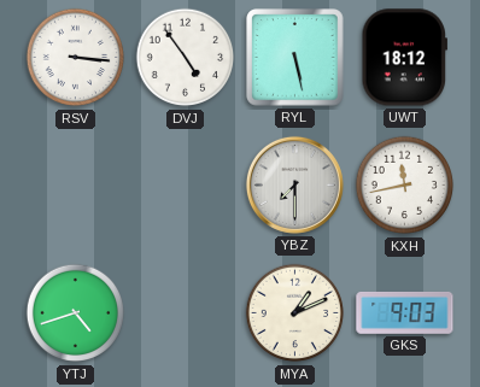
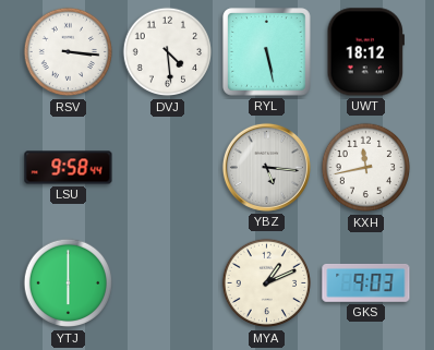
DVJ: 4:54 -> 4:29 (168, 52)
LSU: none -> 9:58 (69, 168)
YBZ: 7:30 -> 5:16 (266, 167)
YTJ: 4:42 -> 6:00 (69, 283)
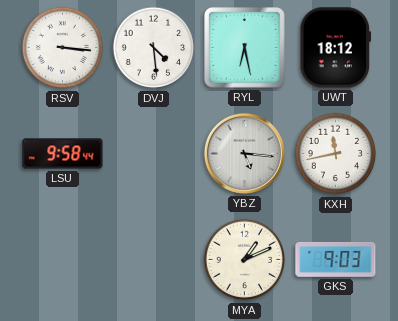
RYL: 5:28 -> 6:28 (245, 48)
YTJ: 6:00 -> none (69, 283)
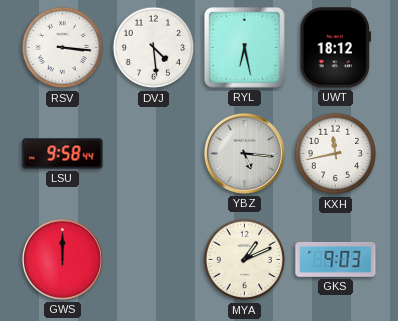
GWS: none -> 12:00 (62, 259)
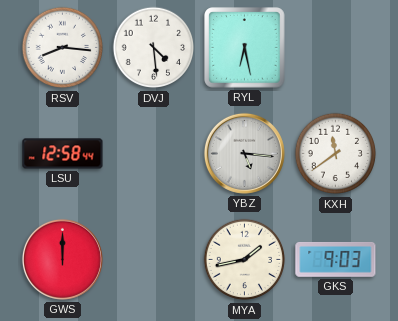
RSV: 3:16 -> 8:16 (63, 48)
UWT: 18:12 -> none (335, 48)
LSU: 9:58 -> 12:58 (63, 154)
KXH: 11:43 -> 11:39 (336, 154)
MYA: 1:11 -> 1:43 (245, 260)
